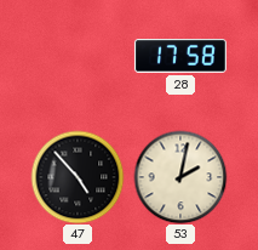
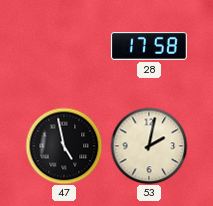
47: 4:53 -> 4:58 (64, 146)
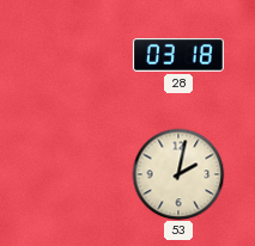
28: 17:58 -> 03:18 (178, 56)
47: 4:58 -> none (64, 146)
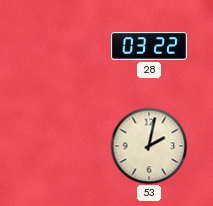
28: 03:18 -> 03:22 (149, 47)
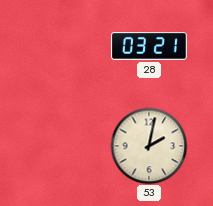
28: 03:22 -> 03:21 (149, 47)
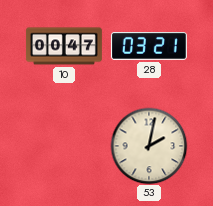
10: none -> 00:47 (64, 46)
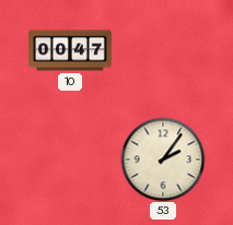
28: 03:21 -> none (149, 47)
53: 2:02 -> 2:06 (163, 159)
